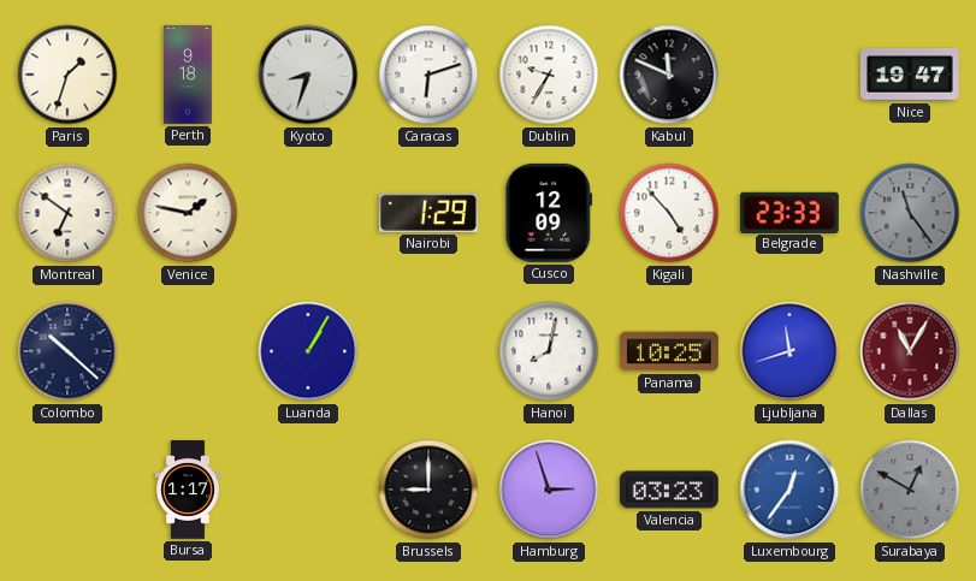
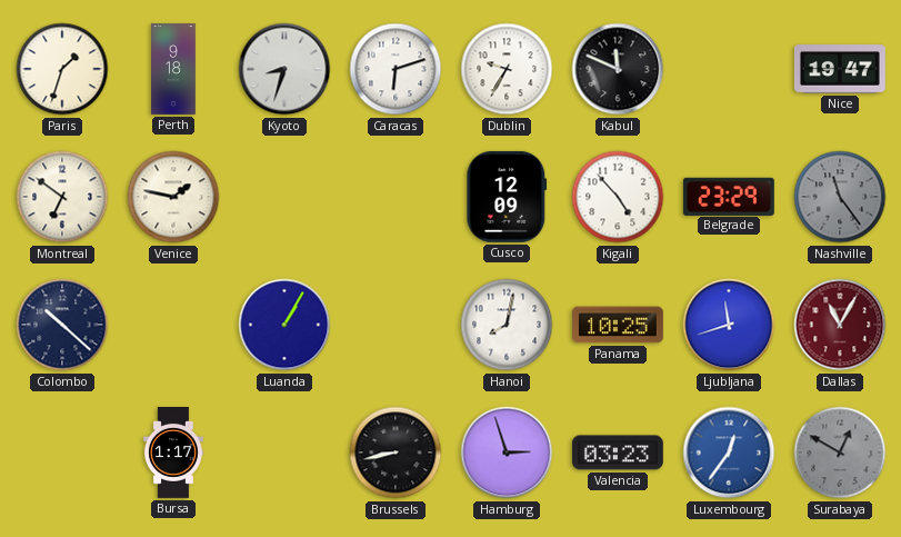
Nairobi: 1:29 -> none (428, 213)
Belgrade: 23:33 -> 23:29 (729, 196)
Brussels: 9:00 -> 8:43 (396, 453)
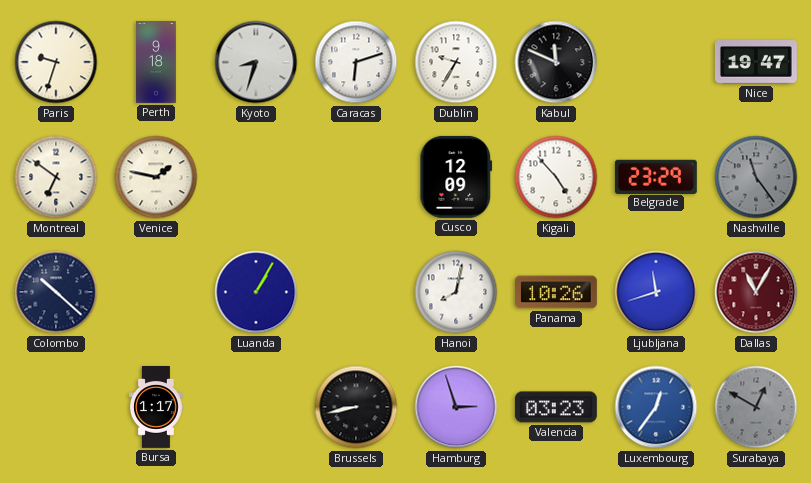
Paris: 1:33 -> 9:33 (56, 62)
Panama: 10:25 -> 10:26 (556, 292)
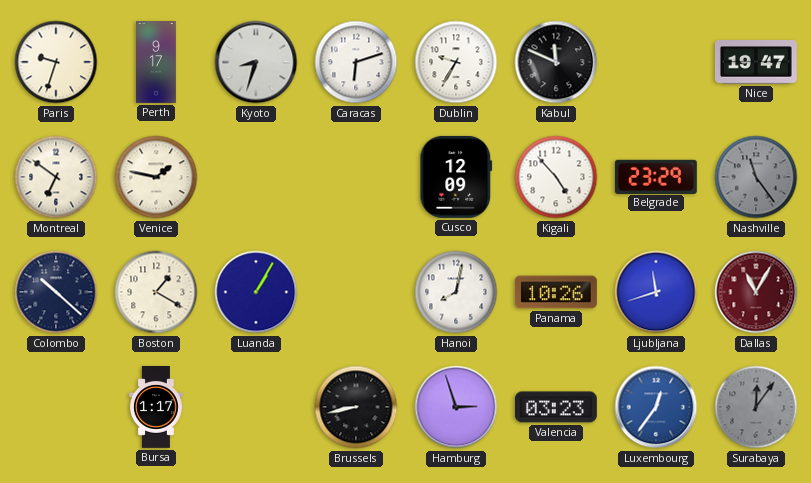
Perth: 9:18 -> 9:17 (157, 63)
Boston: none -> 1:20 (156, 292)
Surabaya: 12:50 -> 12:06 (756, 407)
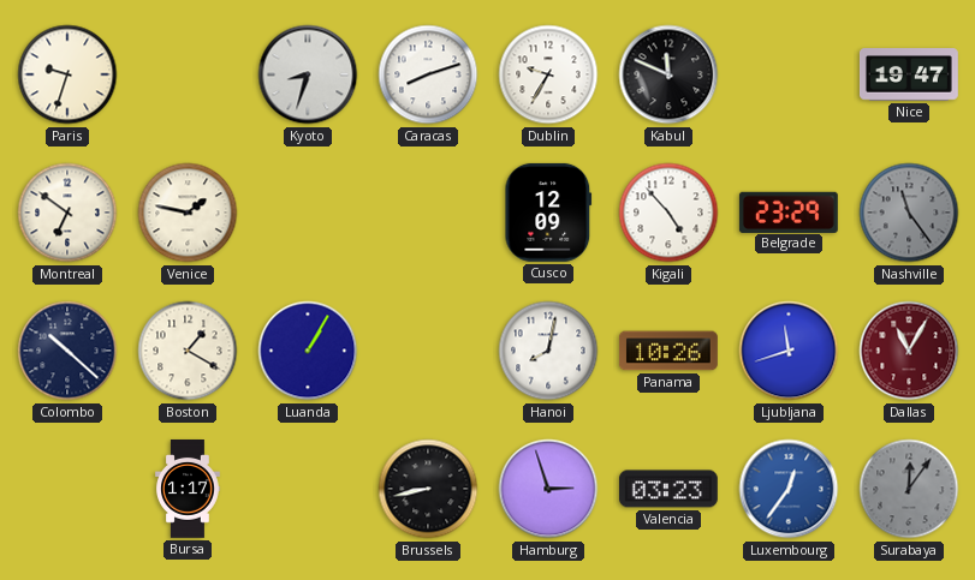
Perth: 9:17 -> none (157, 63)
Caracas: 6:12 -> 8:12 (428, 74)
